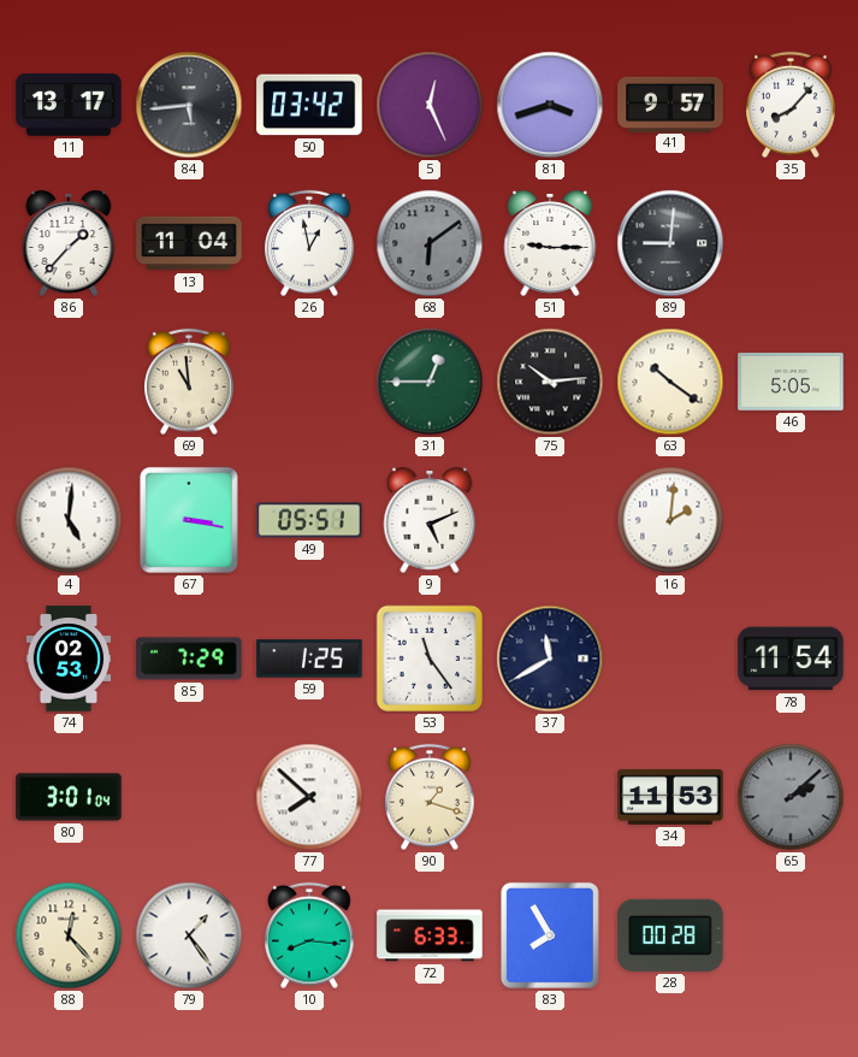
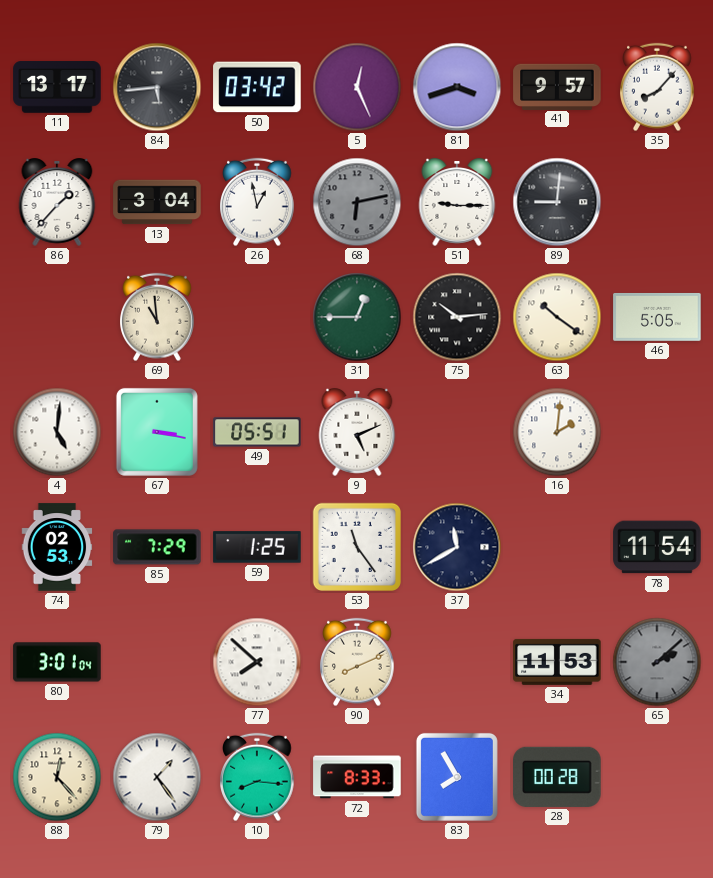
13: 11:04 -> 3:04 (157, 202)
68: 6:09 -> 6:13 (357, 202)
90: 1:18 -> 8:11 (357, 662)
72: 6:33 -> 8:33 (357, 777)
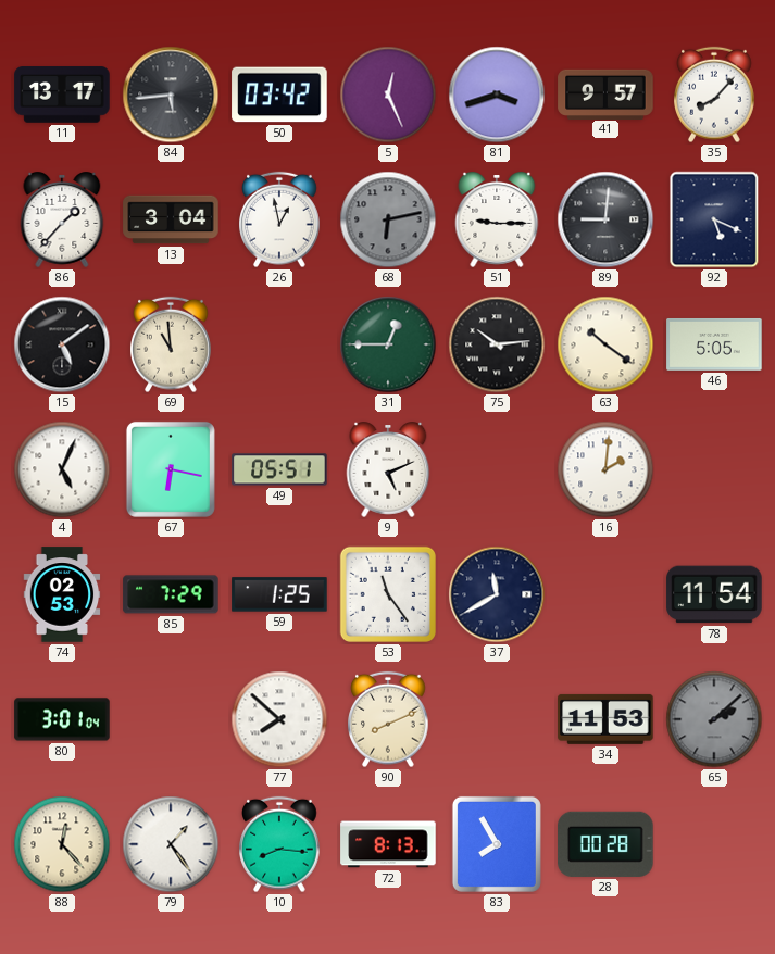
92: none -> 5:19 (714, 219)
15: none -> 5:09 (62, 344)
4: 5:01 -> 5:04 (62, 469)
67: 3:17 -> 6:17 (171, 469)
72: 8:33 -> 8:13 (388, 844)
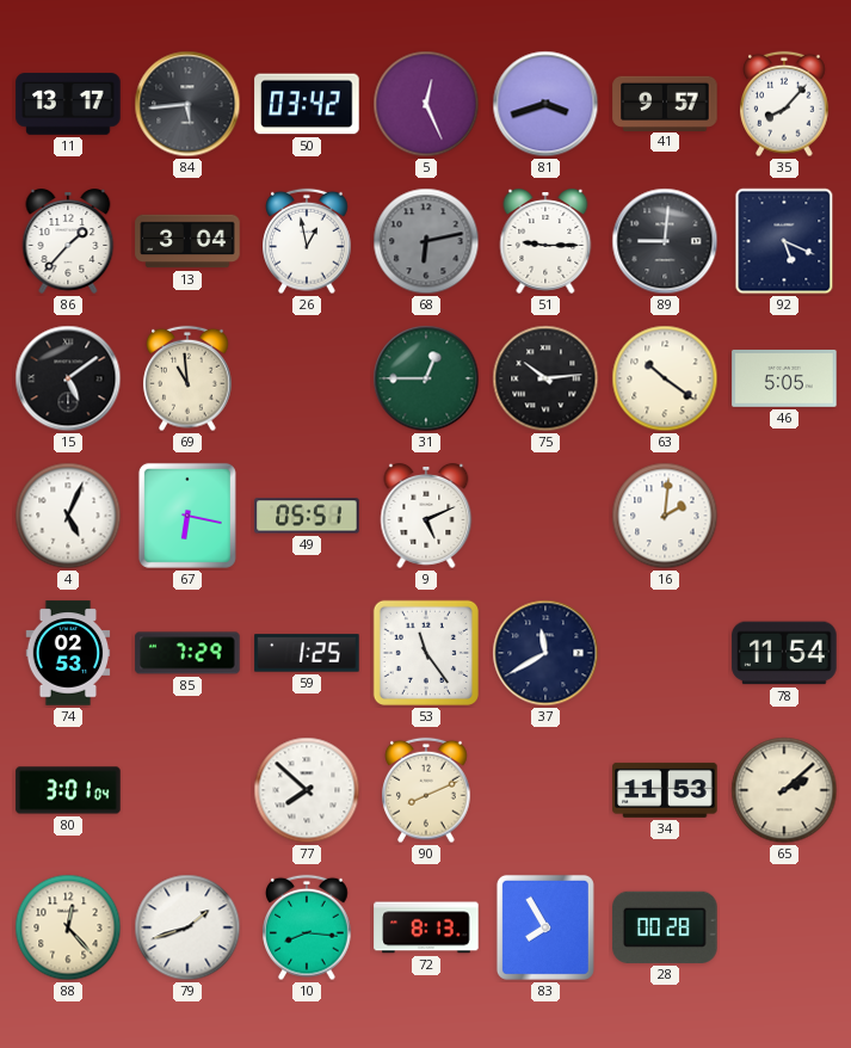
65 dial: grey -> cream (784, 790)
79: 1:24 -> 1:42 (187, 927)
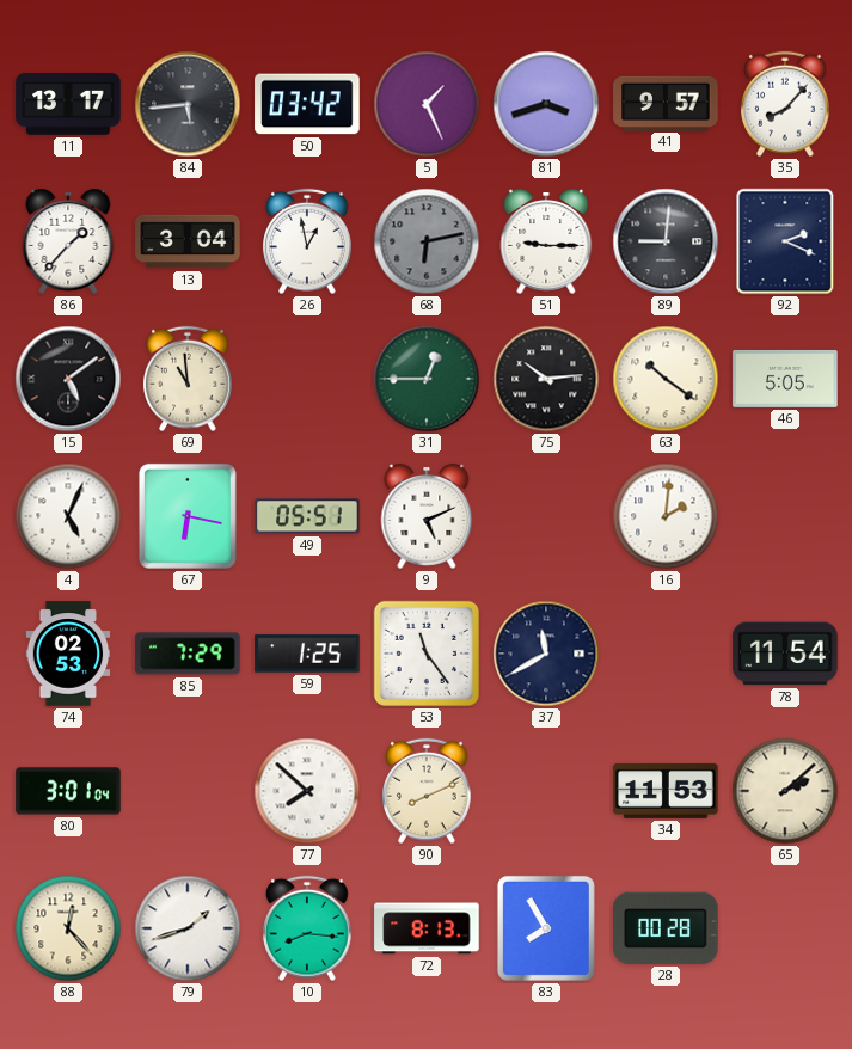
5: 12:26 -> 1:26 (427, 104)
92: 5:19 -> 2:19 (785, 241)
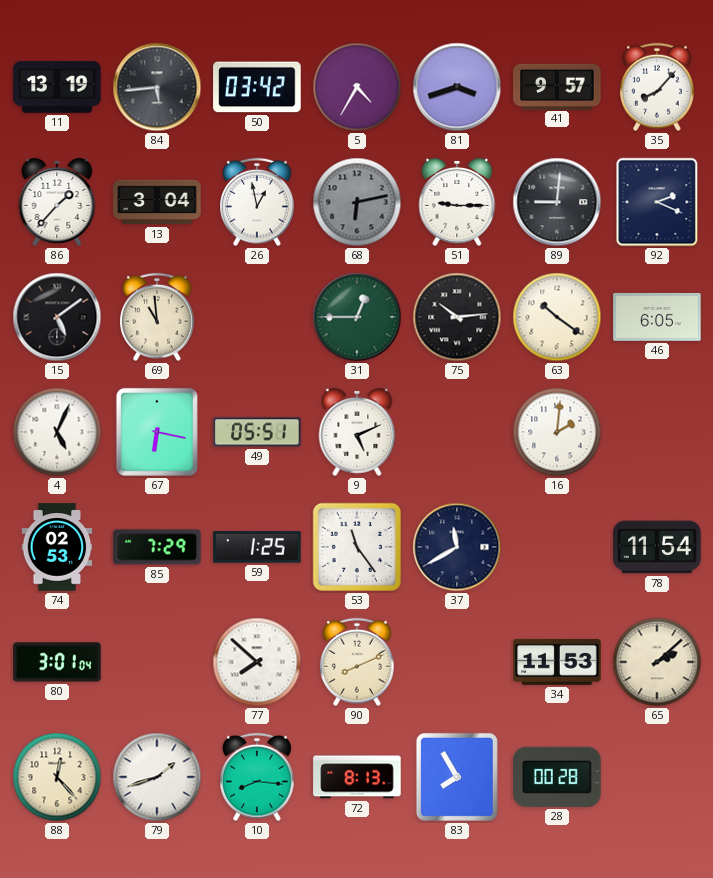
11: 13:17 -> 13:19 (57, 87)
5: 1:26 -> 4:35 (357, 87)
46: 5:05 -> 6:05 (657, 317)
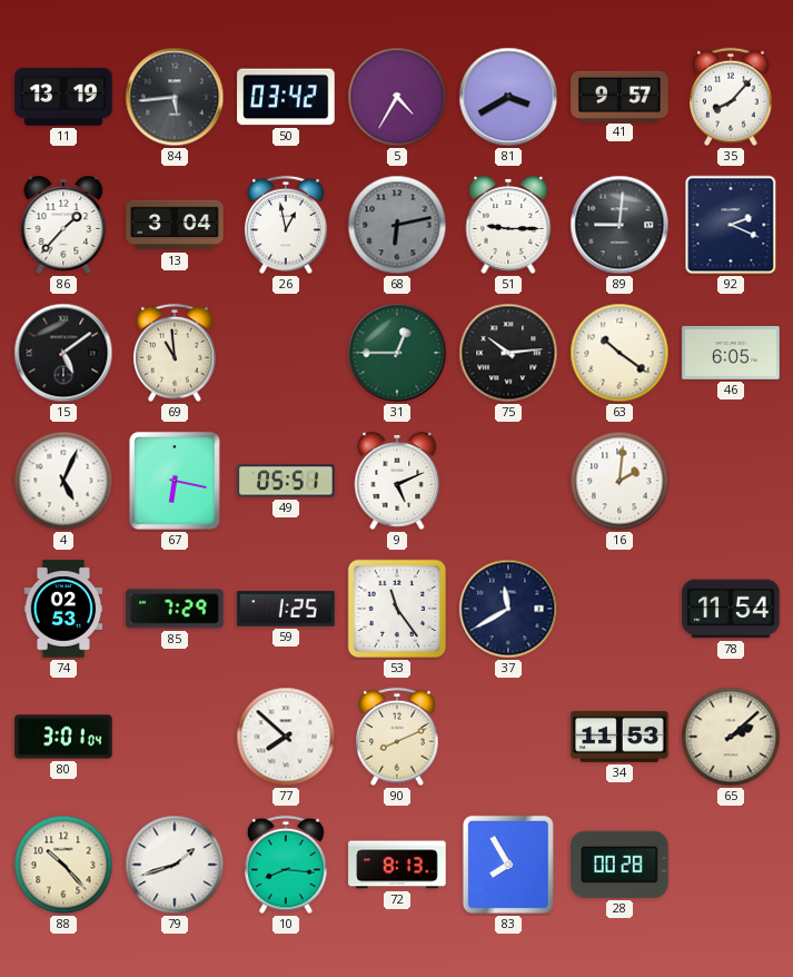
81: 3:42 -> 3:40 (508, 97)
88: 12:23 -> 10:23 (63, 865)
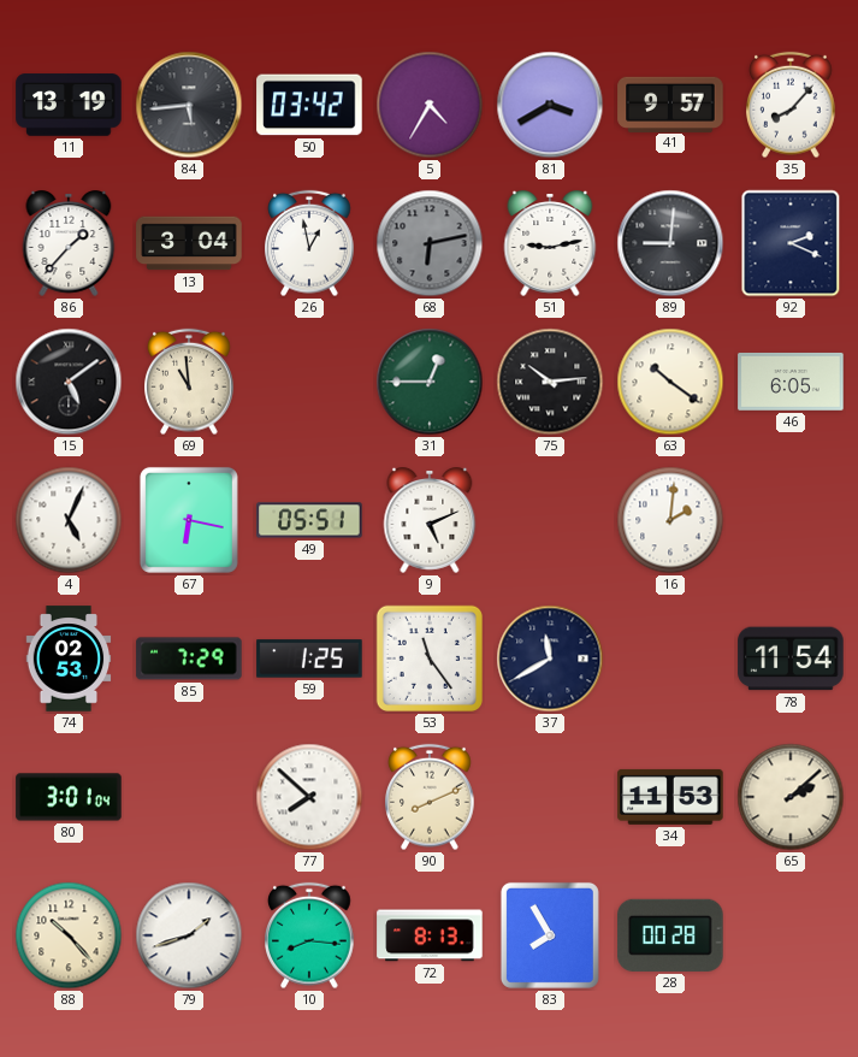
51: 9:15 -> 9:13 (550, 244)
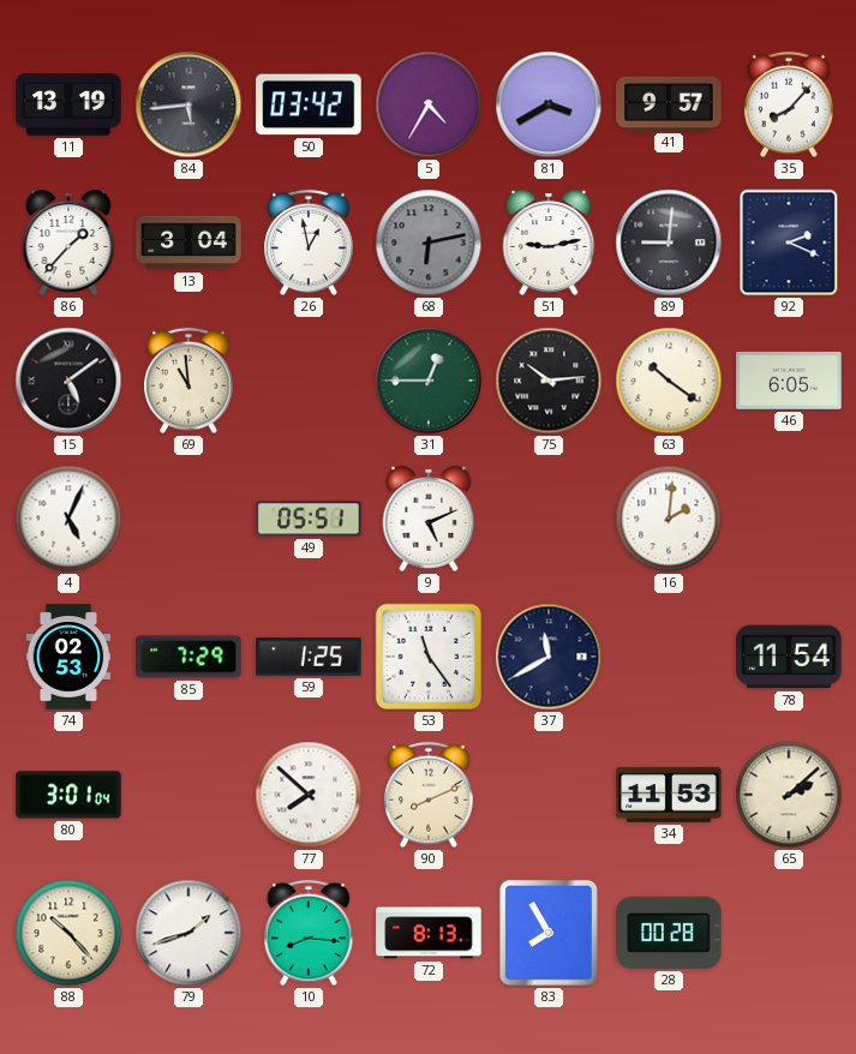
67: 6:17 -> none (189, 520)
